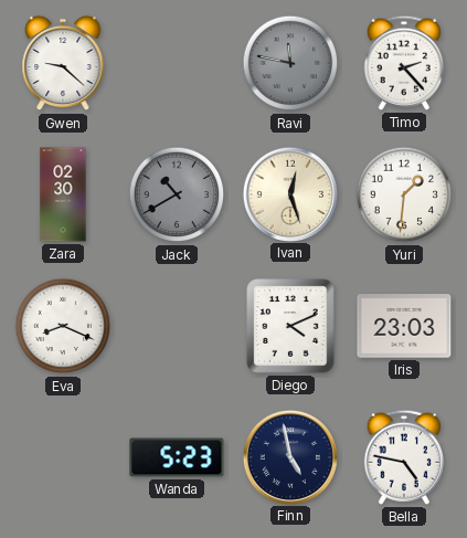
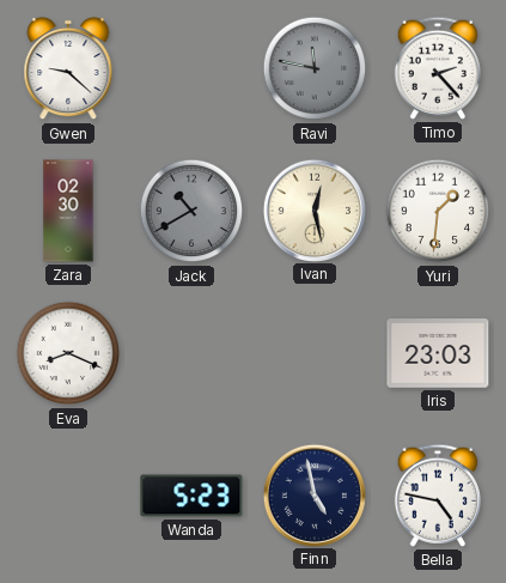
Ivan: 12:27 -> 12:28 (313, 209)
Diego: 4:11 -> none (290, 326)
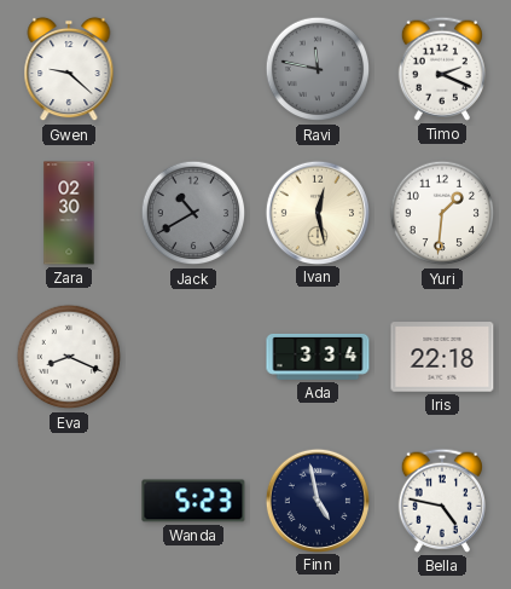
Timo: 2:23 -> 2:19 (442, 69)
Ada: none -> 3:34 (318, 357)
Iris: 23:03 -> 22:18 (442, 357)
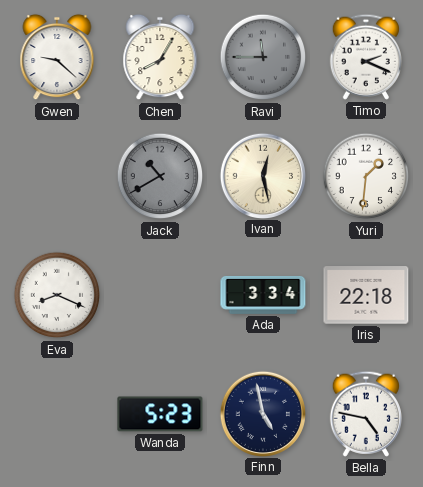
Chen: none -> 8:05 (160, 57)
Ravi: 11:47 -> 11:45 (263, 57)
Zara: 02:30 -> none (69, 213)
